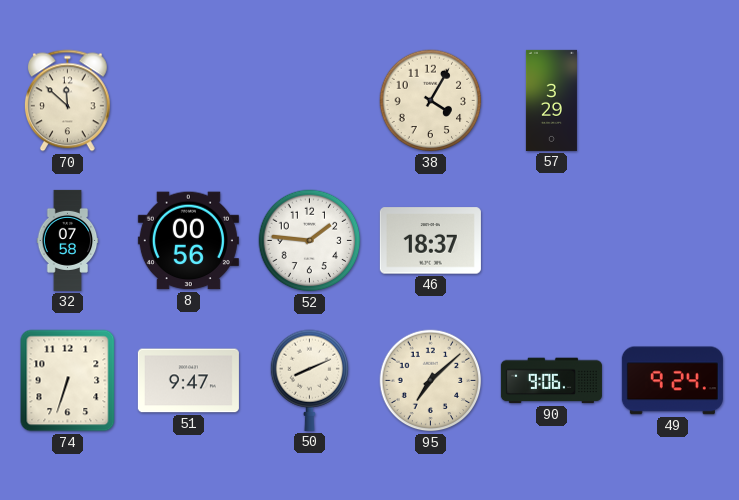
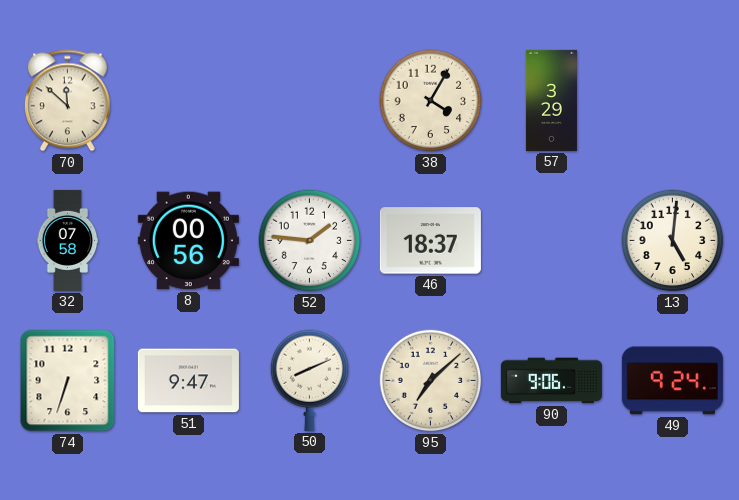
13: none -> 5:01 (673, 241)
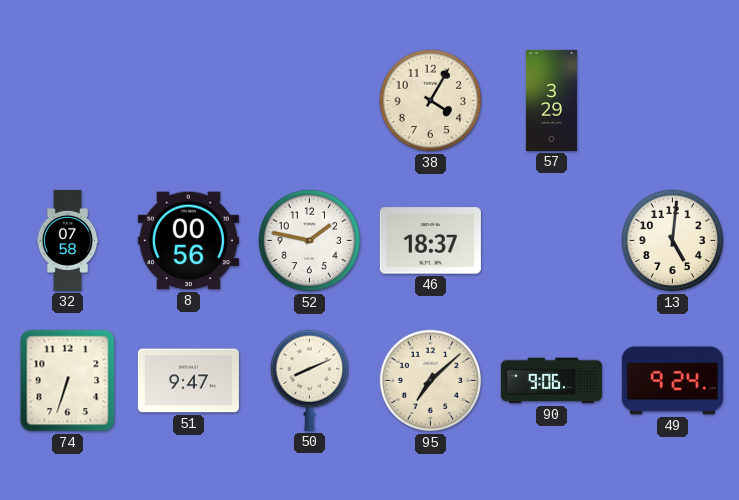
70: 11:52 -> none (67, 101)
52: 1:46 -> 1:47 (310, 241)
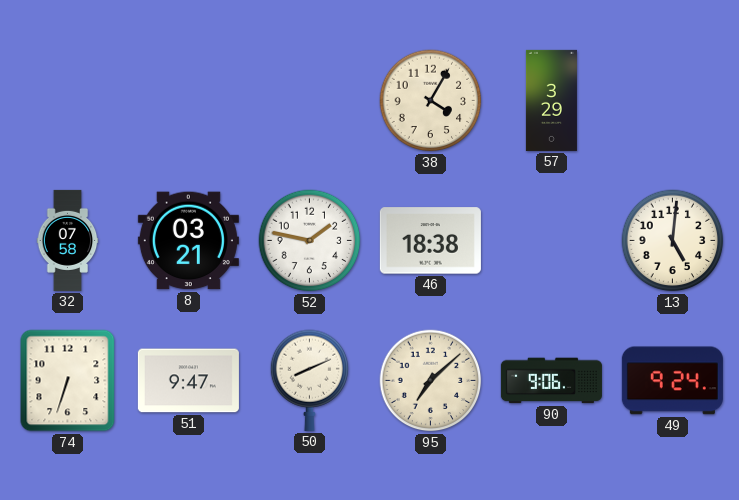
8: 00:56 -> 03:21 (188, 241)
46: 18:37 -> 18:38 (430, 241)
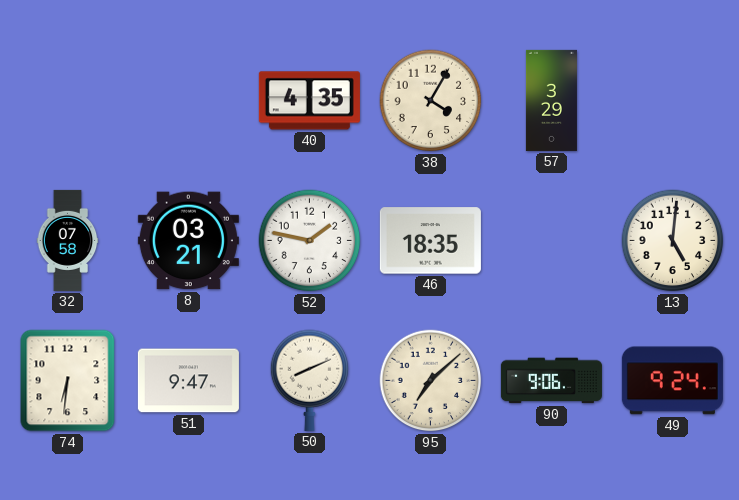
40: none -> 4:35 (309, 101)
46: 18:38 -> 18:35 (430, 241)
74: 6:33 -> 6:31 (68, 381)
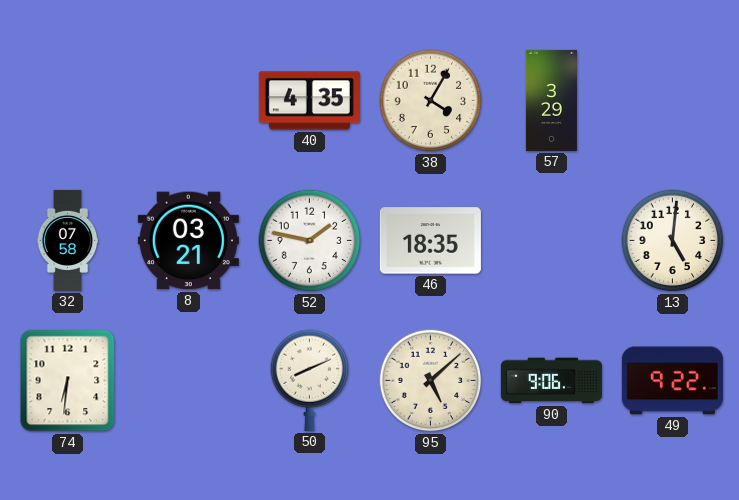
51: 9:47 -> none (188, 381)
95: 7:08 -> 5:08 (431, 381)
49: 9:24 -> 9:22 (672, 381)
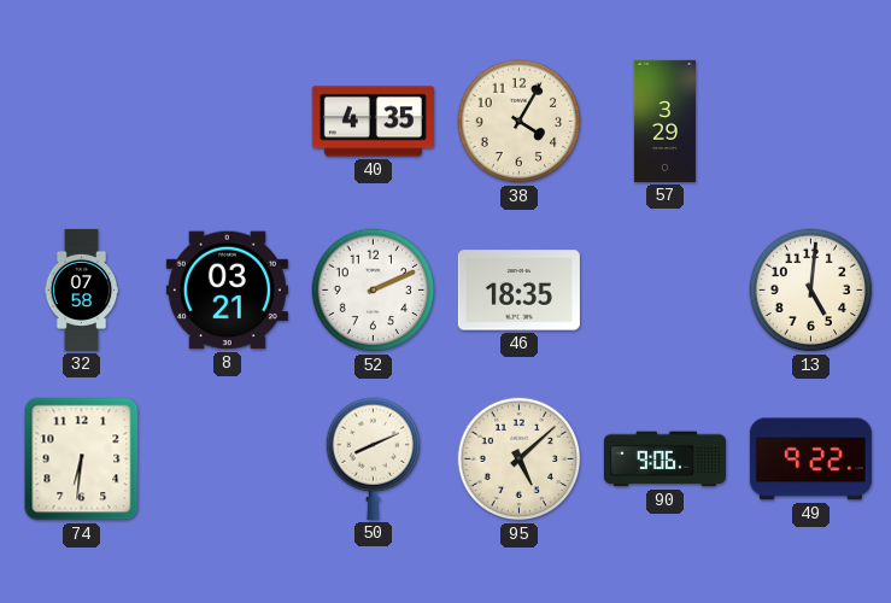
52: 1:47 -> 2:11 (374, 291)
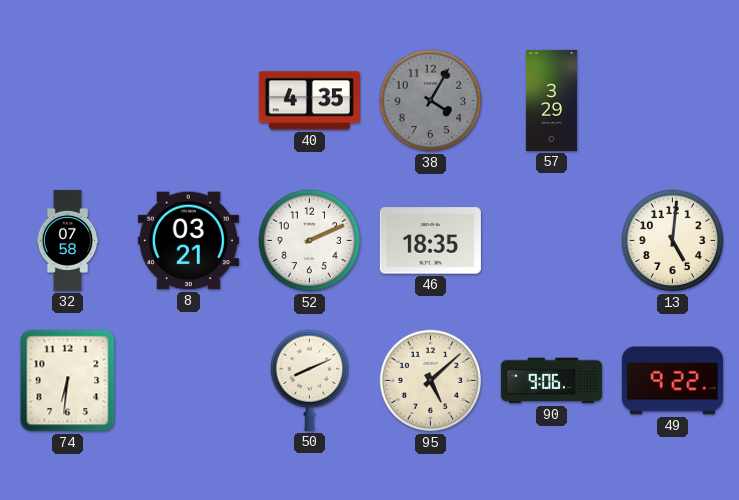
38 dial: cream -> grey (431, 101)
